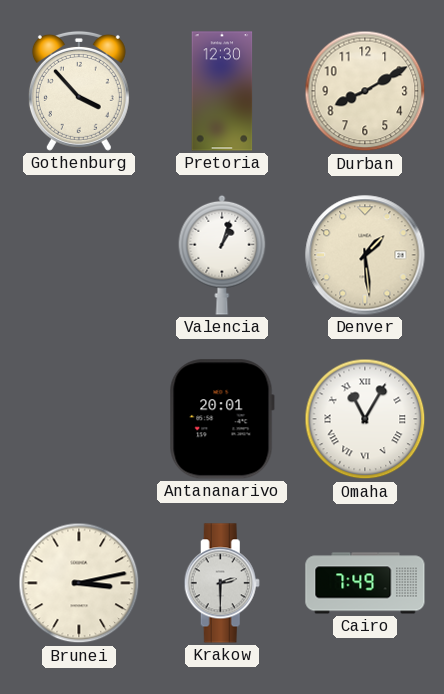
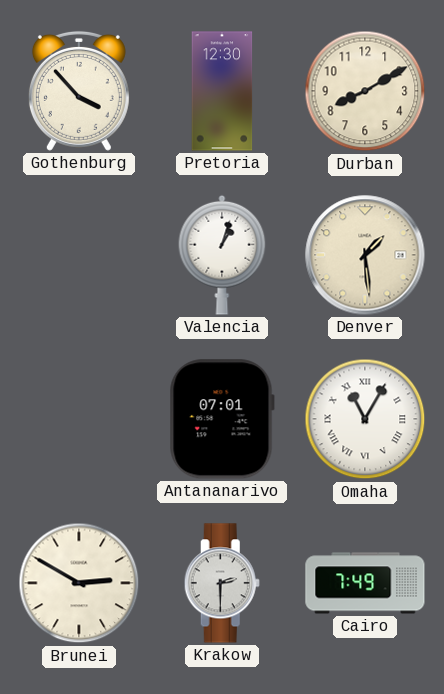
Antananarivo: 20:01 -> 07:01 (222, 419)
Brunei: 3:13 -> 2:50 (79, 583)
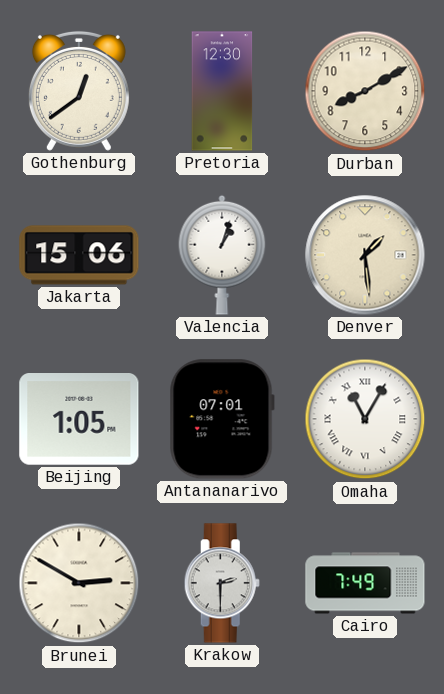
Gothenburg: 3:53 -> 12:39 (79, 91)
Jakarta: none -> 15:06 (79, 255)
Beijing: none -> 1:05 (79, 419)
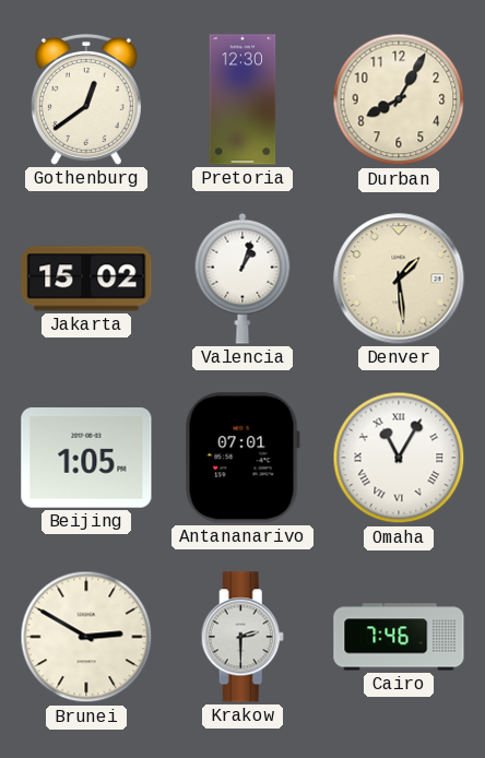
Durban: 8:10 -> 8:05 (399, 99)
Jakarta: 15:06 -> 15:02 (86, 279)
Cairo: 7:49 -> 7:46 (399, 637)
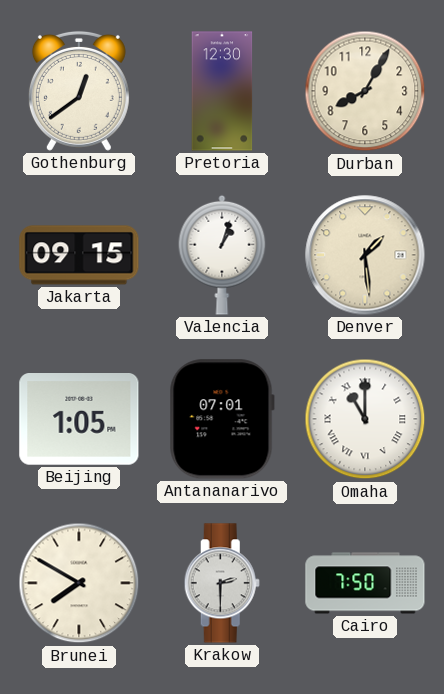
Jakarta: 15:02 -> 09:15 (79, 255)
Omaha: 11:05 -> 11:00 (365, 419)
Brunei: 2:50 -> 7:50 (79, 583)
Cairo: 7:46 -> 7:50 (365, 583)
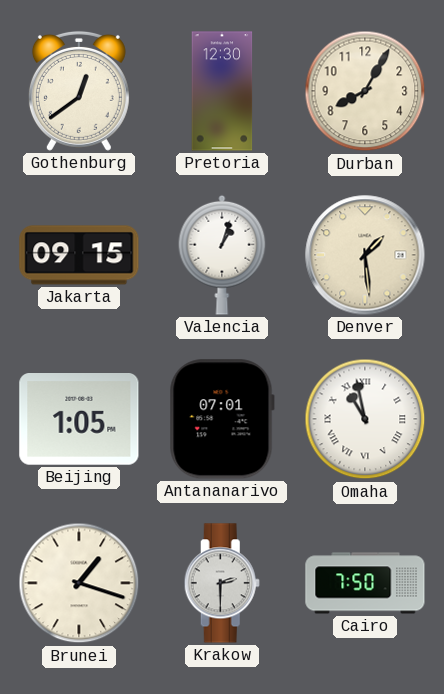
Omaha: 11:00 -> 10:58 (365, 419)
Brunei: 7:50 -> 1:18 (79, 583)
